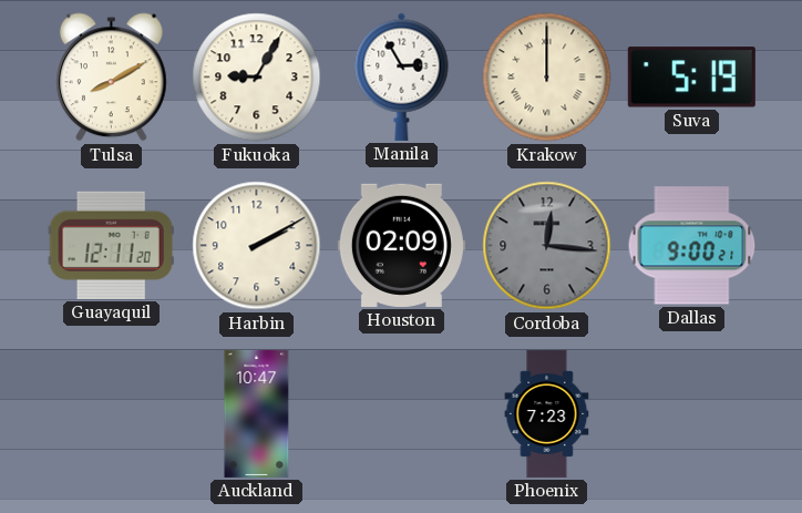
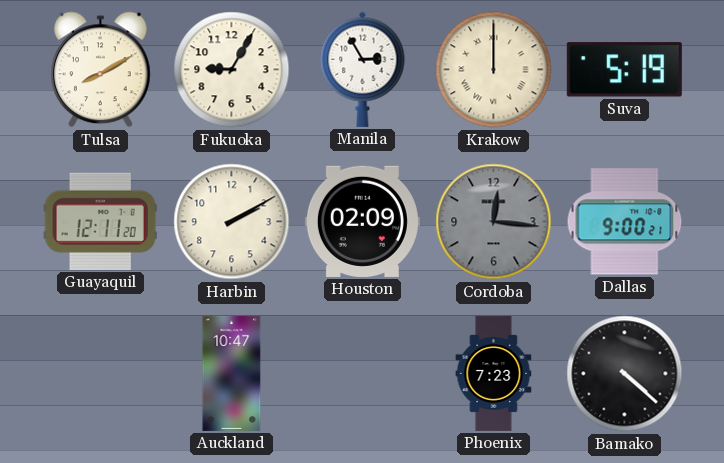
Bamako: none -> 4:22 (625, 374)
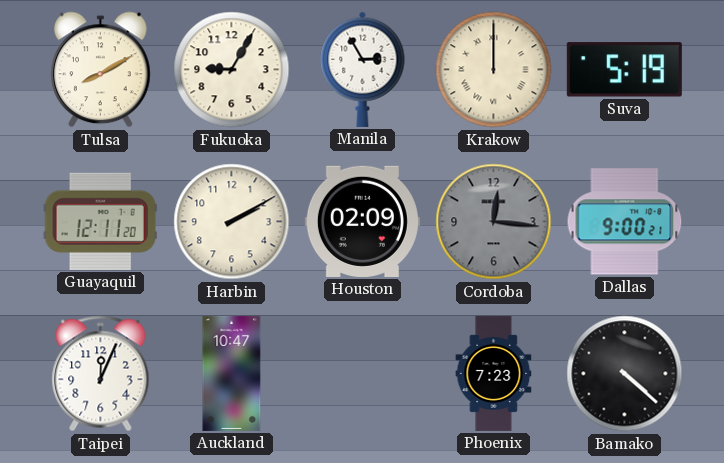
Taipei: none -> 12:04 (101, 374)
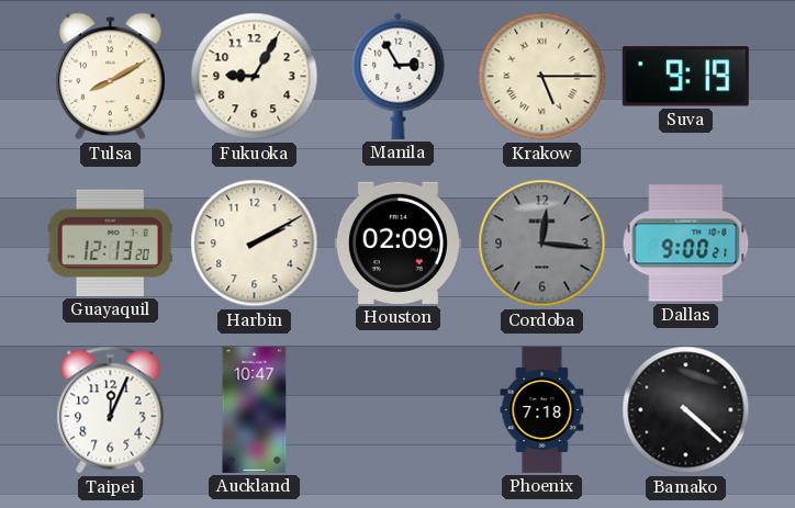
Krakow: 12:00 -> 5:15 (542, 77)
Suva: 5:19 -> 9:19 (685, 77)
Guayaquil: 12:11 -> 12:13 (110, 242)
Phoenix: 7:23 -> 7:18 (542, 409)
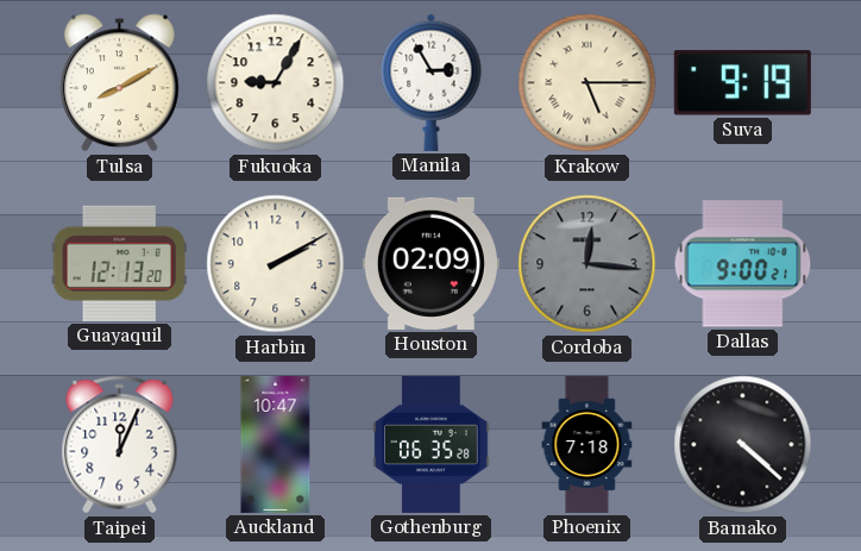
Gothenburg: none -> 06:35 (432, 444)
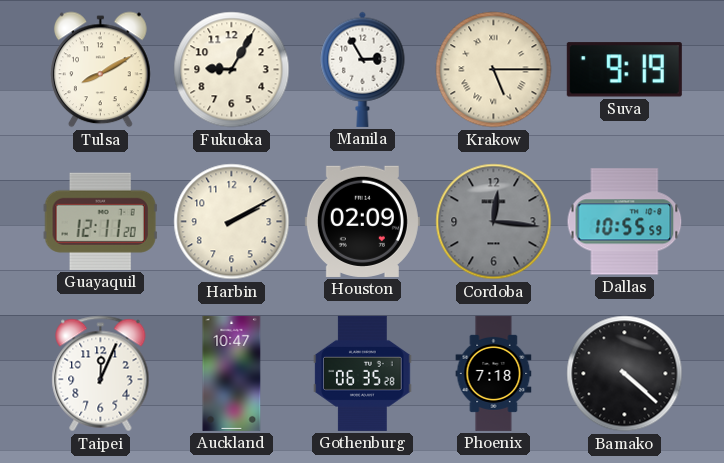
Guayaquil: 12:13 -> 12:11 (100, 221)
Dallas: 9:00 -> 10:55 (625, 222)
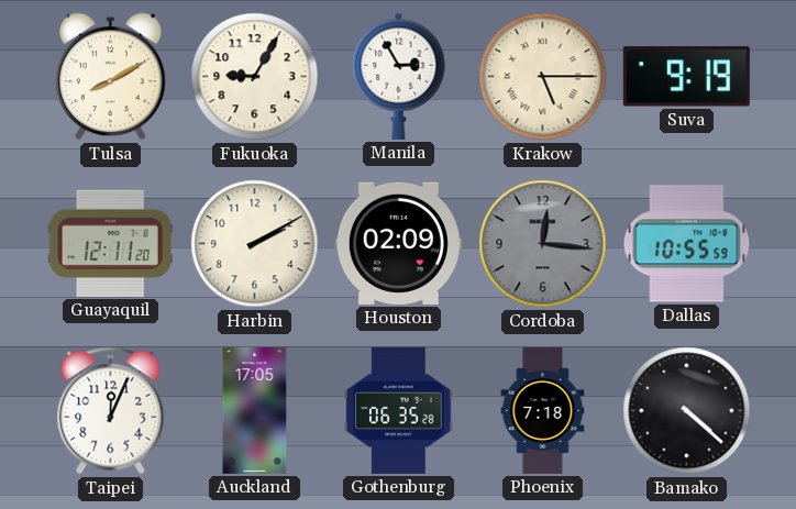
Auckland: 10:47 -> 17:05 (255, 410)
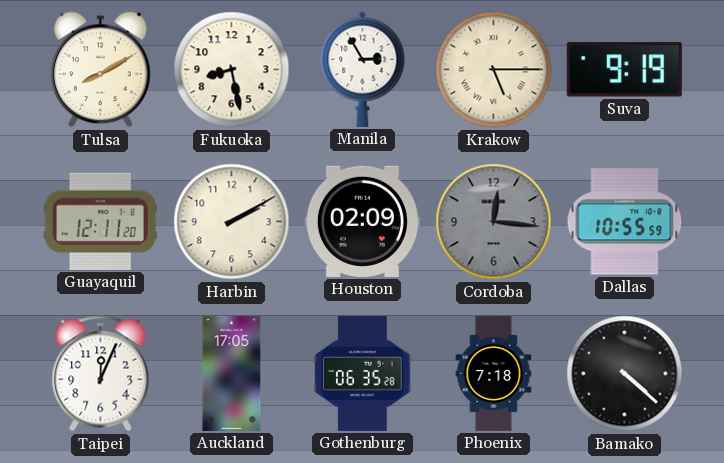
Fukuoka: 9:05 -> 8:28 (232, 70)
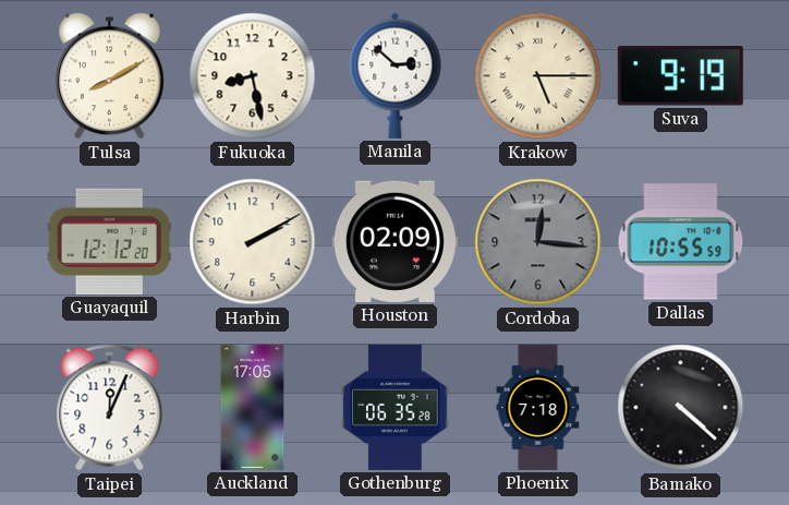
Manila: 2:55 -> 2:52 (396, 75)
Guayaquil: 12:11 -> 12:12 (109, 241)
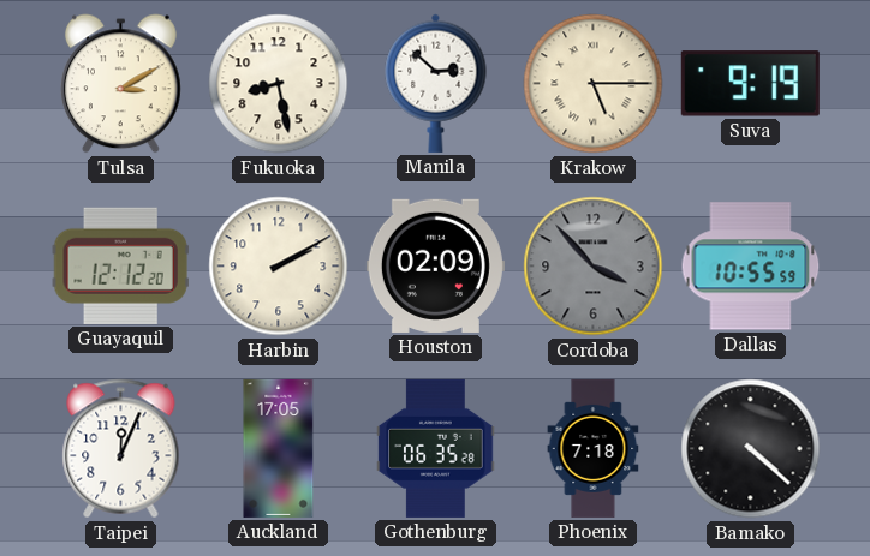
Tulsa: 8:10 -> 3:10 (121, 84)
Cordoba: 12:16 -> 3:53 (594, 267)
